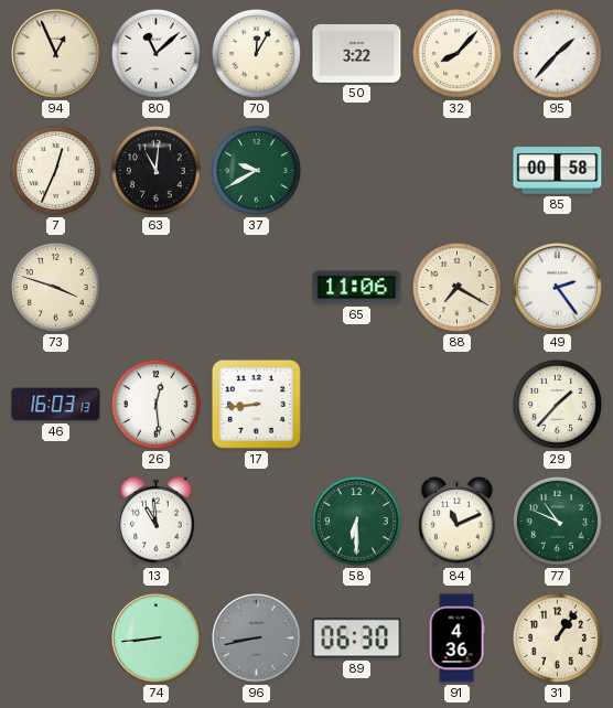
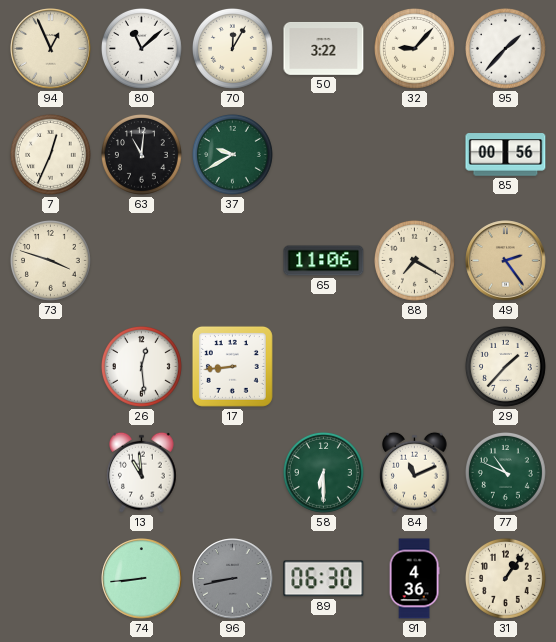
32: 8:07 -> 9:07 (414, 48)
85: 00:58 -> 00:56 (506, 155)
49 dial: white -> champagne (506, 261)
46: 16:03 -> none (56, 405)
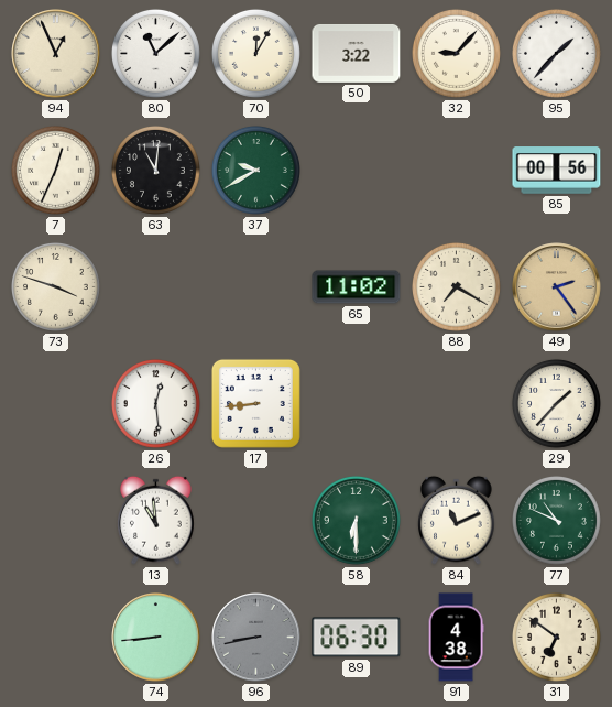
65: 11:06 -> 11:02 (357, 287)
91: 4:36 -> 4:38 (456, 638)
31: 1:06 -> 6:51 (556, 637)
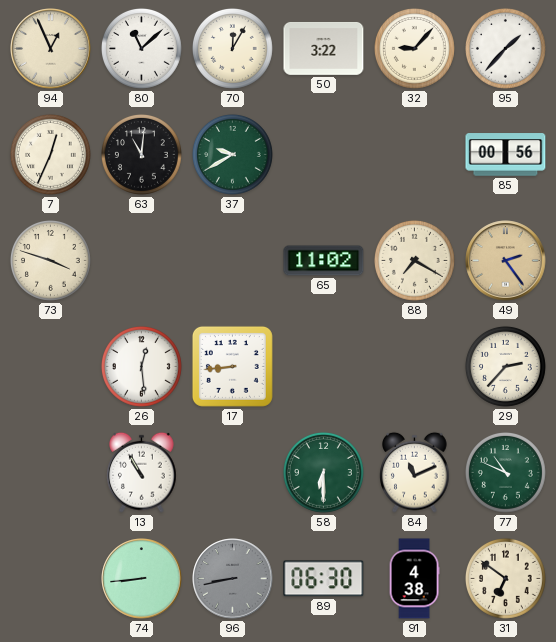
29: 1:37 -> 2:37 (505, 366)
13: 10:59 -> 10:55 (142, 472)
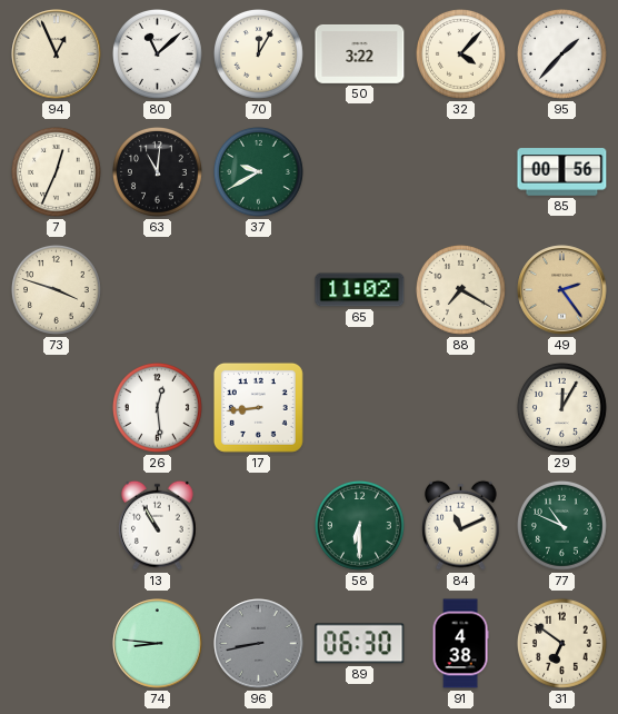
32: 9:07 -> 4:07 (460, 53)
29: 2:37 -> 12:05 (561, 407)
74: 8:44 -> 8:46 (158, 644)
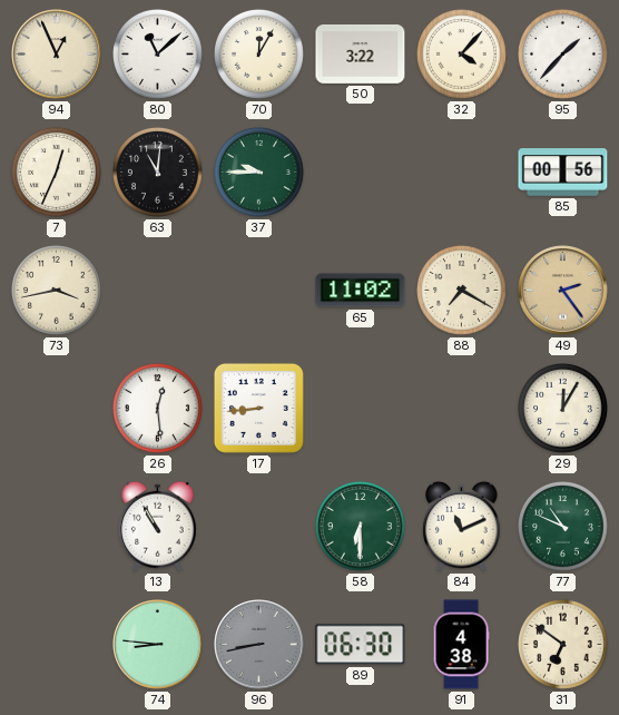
37: 9:40 -> 9:45 (258, 172)
73: 3:48 -> 3:43 (56, 290)
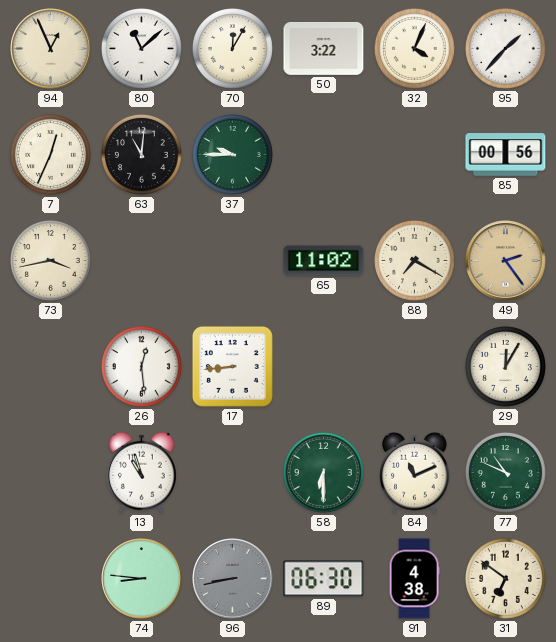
32: 4:07 -> 4:04 (414, 48)
13: 10:55 -> 10:57 (142, 472)
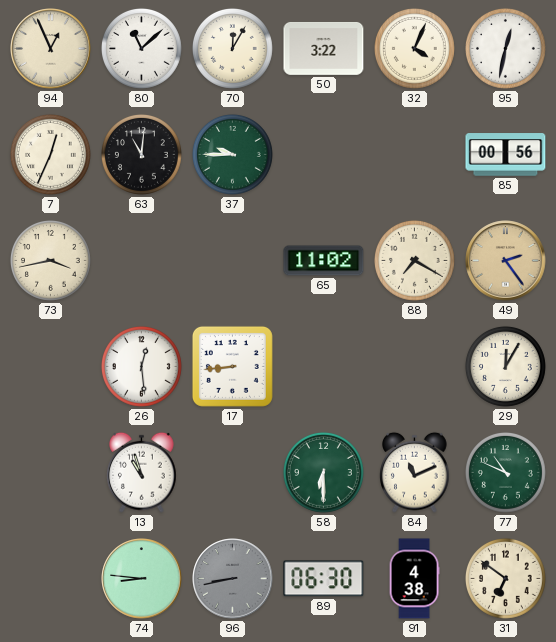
95: 1:37 -> 12:32 (505, 48)
